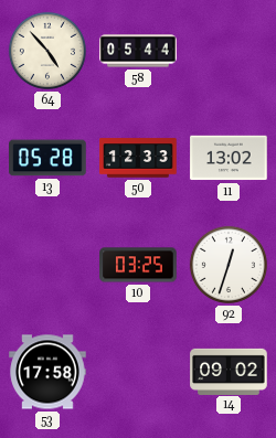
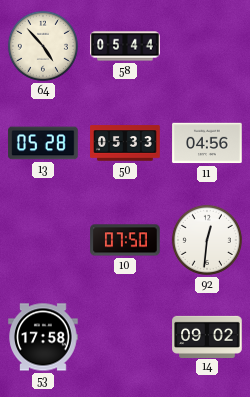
50: 12:33 -> 05:33 (125, 143)
11: 13:02 -> 04:56 (207, 143)
10: 03:25 -> 07:50 (125, 240)
92: 12:33 -> 12:31 (207, 240)
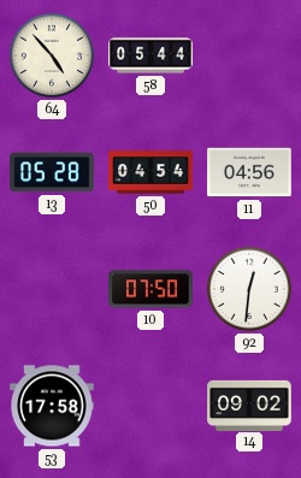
50: 05:33 -> 04:54 (150, 172)
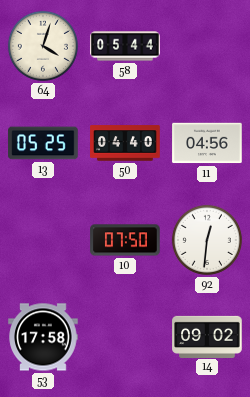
64: 4:53 -> 4:03 (43, 46)
13: 05:28 -> 05:25 (43, 143)
50: 04:54 -> 04:40 (125, 143)
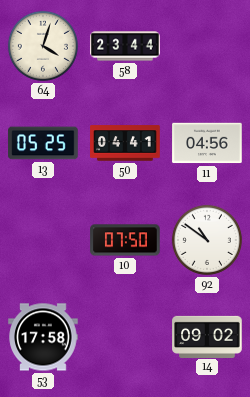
58: 05:44 -> 23:44 (125, 46)
50: 04:40 -> 04:41 (125, 143)
92: 12:31 -> 10:51 (207, 240)
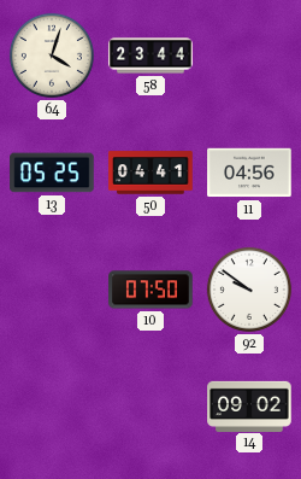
92: 10:51 -> 9:51 (249, 290)
53: 17:58 -> none (43, 337)
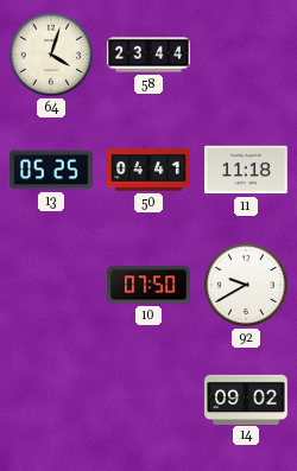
11: 04:56 -> 11:18 (246, 170)
92: 9:51 -> 9:40 (246, 285)
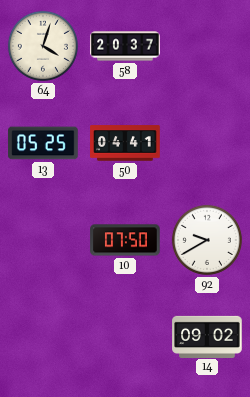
58: 23:44 -> 20:37 (125, 46)
11: 11:18 -> none (246, 170)
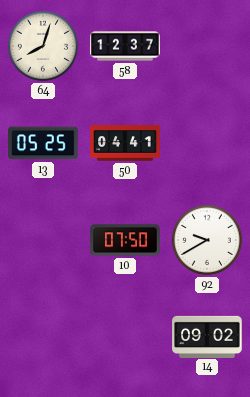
64: 4:03 -> 8:03 (43, 46)
58: 20:37 -> 12:37 (125, 46)
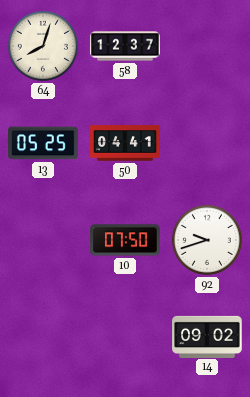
92: 9:40 -> 9:42 (207, 240)
